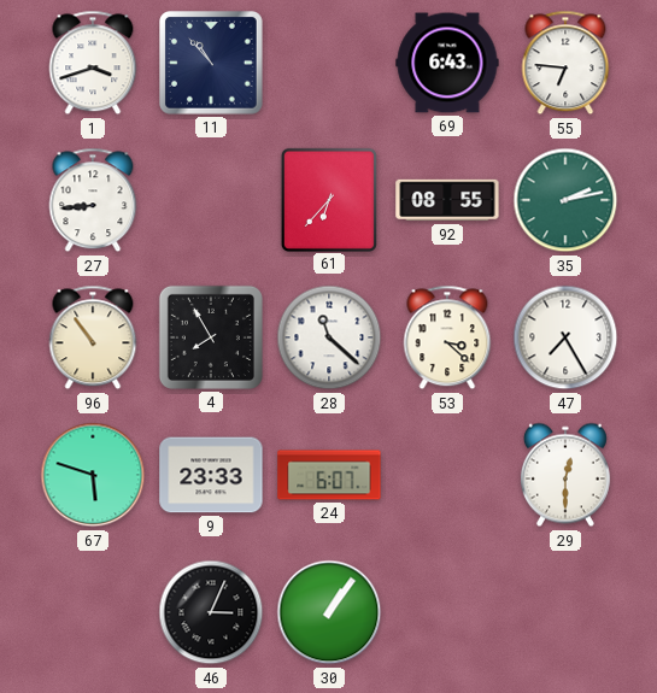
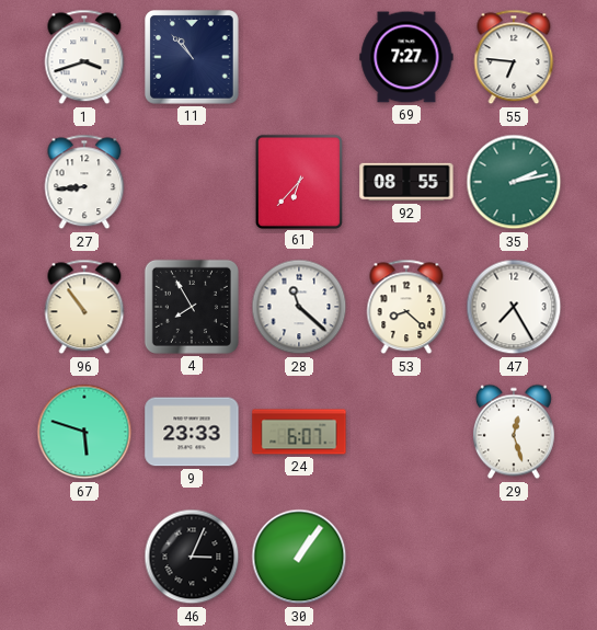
69: 6:43 -> 7:27 (406, 57)
53: 3:22 -> 8:22 (406, 307)
29: 12:30 -> 12:27 (514, 432)
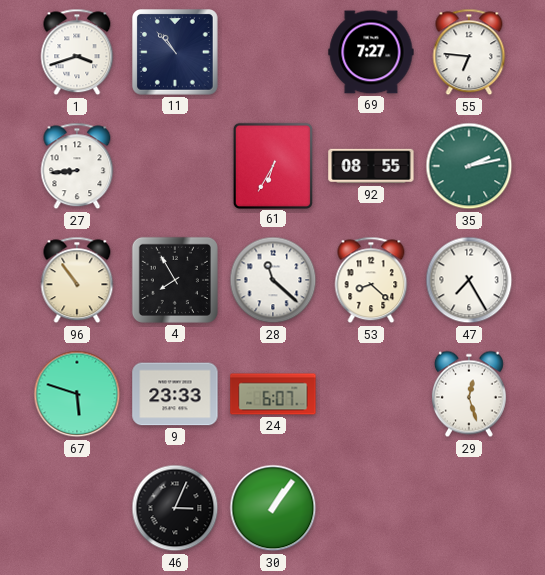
61: 6:37 -> 6:35 (272, 165)
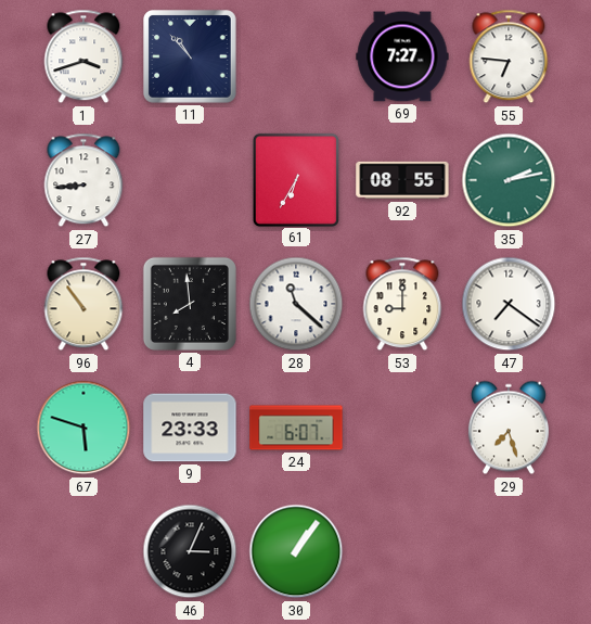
4: 7:55 -> 7:59 (190, 304)
53: 8:22 -> 9:00 (402, 304)
47: 7:25 -> 7:21 (509, 304)
29: 12:27 -> 7:27 (509, 428)
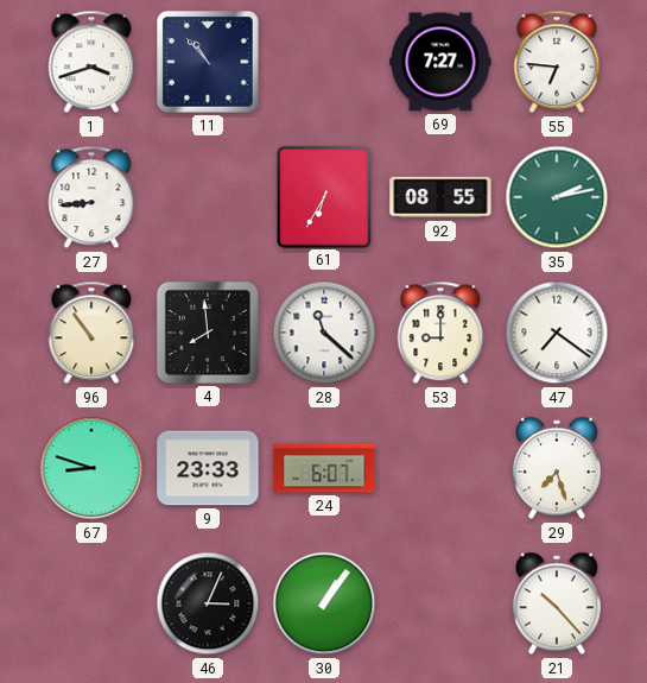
67: 5:48 -> 8:48 (91, 468)
21: none -> 10:23 (557, 603)
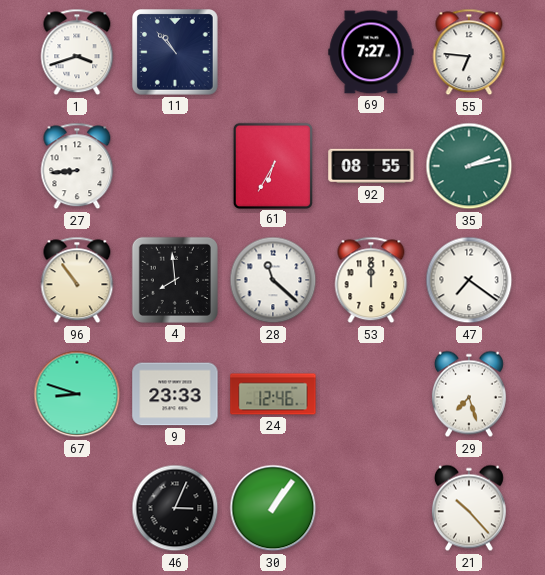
53: 9:00 -> 12:00 (371, 280)
24: 6:07 -> 12:46 (273, 394)
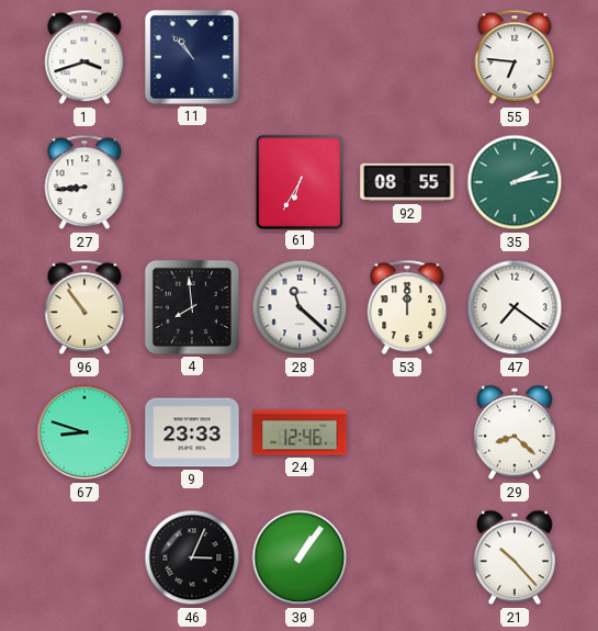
69: 7:27 -> none (371, 52)
29: 7:27 -> 8:22 (515, 432)
